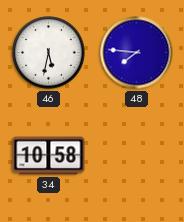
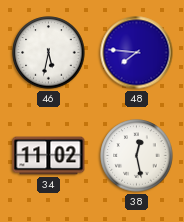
34: 10:58 -> 11:02 (49, 156)
38: none -> 12:28 (137, 156)
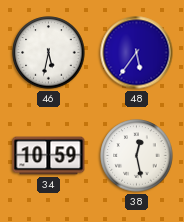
48: 7:46 -> 5:36 (137, 53)
34: 11:02 -> 10:59 (49, 156)
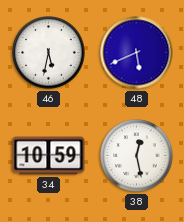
48: 5:36 -> 5:41 (137, 53)
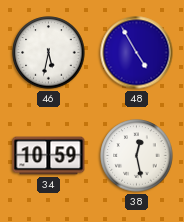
48: 5:41 -> 4:55 (137, 53)
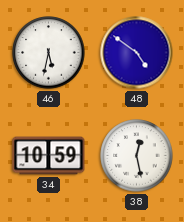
48: 4:55 -> 4:51 (137, 53)
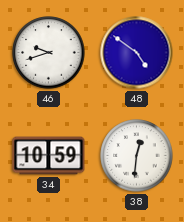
46: 5:32 -> 9:42 (49, 53)
38: 12:28 -> 12:31 (137, 156)
